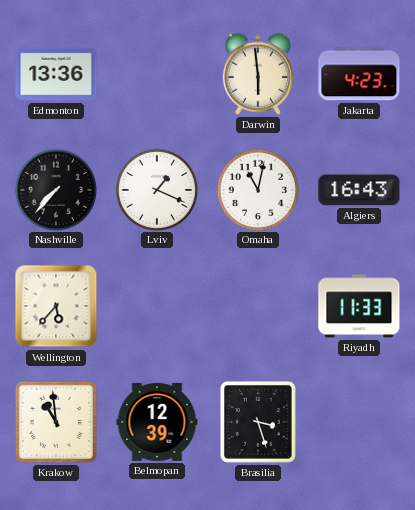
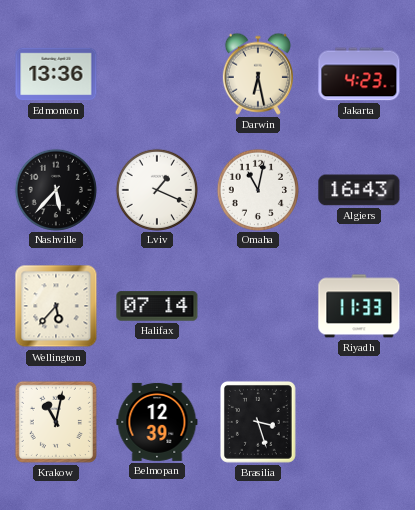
Darwin: 5:59 -> 6:28 (258, 74)
Nashville: 7:37 -> 5:37 (55, 189)
Halifax: none -> 07:14 (157, 306)
Krakow: 10:59 -> 11:02 (56, 422)
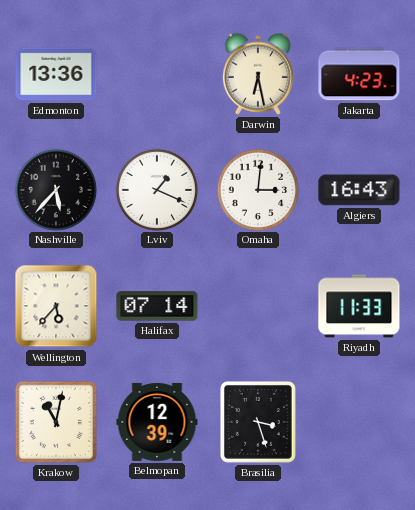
Omaha: 11:02 -> 3:01 (257, 189)
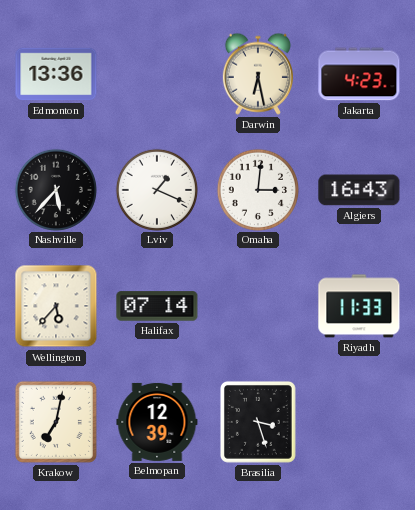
Krakow: 11:02 -> 7:02 (56, 422)
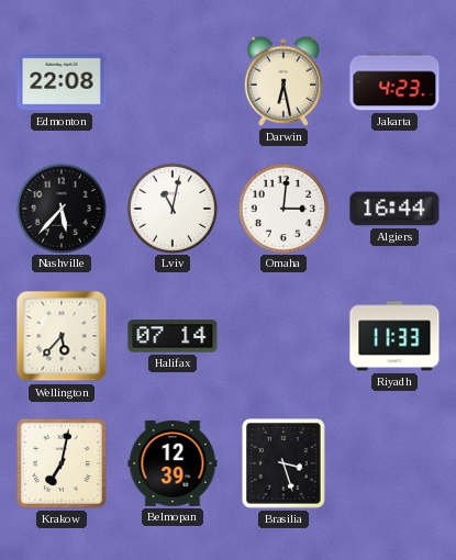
Edmonton: 13:36 -> 22:08 (62, 81)
Lviv: 1:19 -> 11:02 (171, 208)
Algiers: 16:43 -> 16:44 (394, 209)
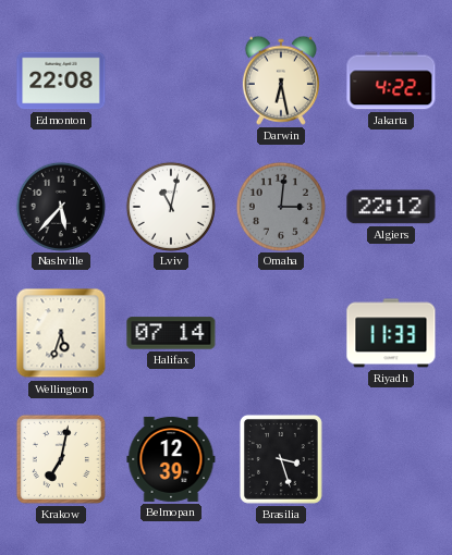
Jakarta: 4:23 -> 4:22 (391, 81)
Omaha dial: white -> grey (280, 206)
Algiers: 16:44 -> 22:12 (391, 207)
Wellington: 5:37 -> 5:33 (61, 333)
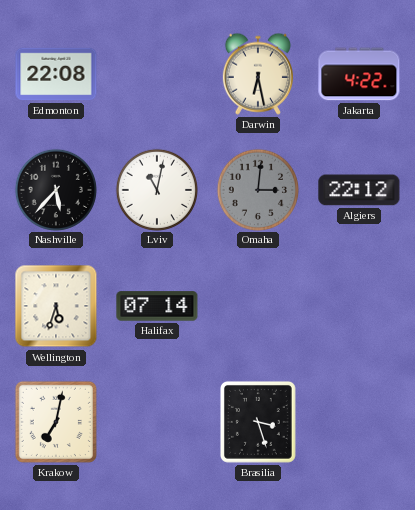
Riyadh: 11:33 -> none (391, 333)
Belmopan: 12:39 -> none (171, 459)
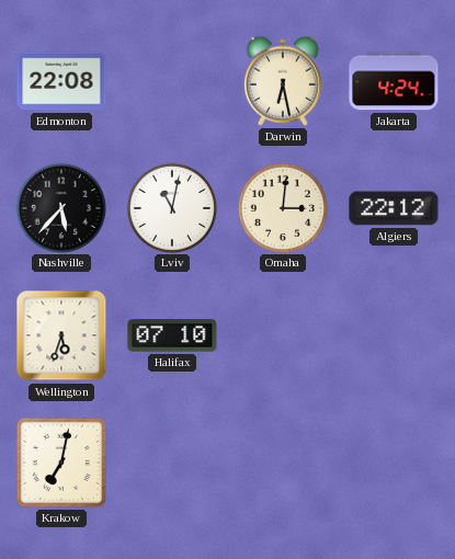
Jakarta: 4:22 -> 4:24 (394, 81)
Omaha dial: grey -> cream (282, 207)
Halifax: 07:14 -> 07:10 (172, 335)
Brasilia: 3:27 -> none (258, 422)
